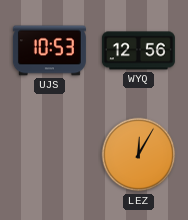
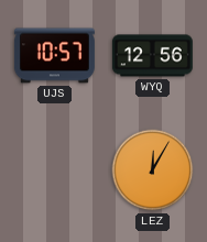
UJS: 10:53 -> 10:57 (54, 56)
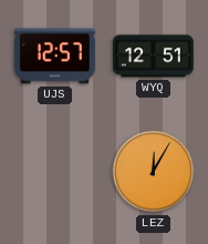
UJS: 10:57 -> 12:57 (54, 57)
WYQ: 12:56 -> 12:51 (153, 57)
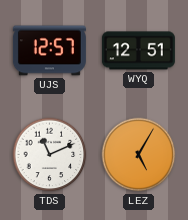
TDS: none -> 11:11 (50, 155)
LEZ: 12:05 -> 5:05 (139, 155)
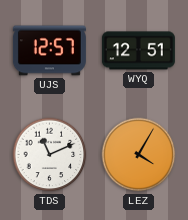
LEZ: 5:05 -> 4:05 (139, 155)
